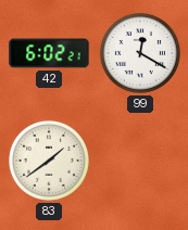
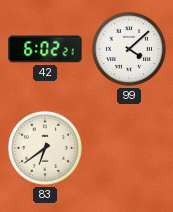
99: 12:20 -> 4:08 (129, 49)
83: 1:39 -> 6:39 (45, 148)
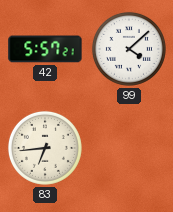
42: 6:02 -> 5:57 (45, 49)
83: 6:39 -> 6:44 (45, 148)
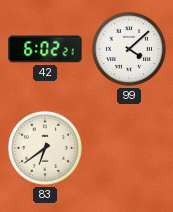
42: 5:57 -> 6:02 (45, 49)
83: 6:44 -> 6:39 (45, 148)
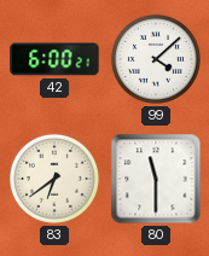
42: 6:02 -> 6:00 (54, 59)
80: none -> 11:30 (156, 179)
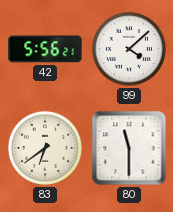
42: 6:00 -> 5:56 (45, 49)
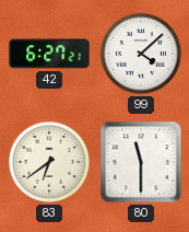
42: 5:56 -> 6:27 (49, 54)
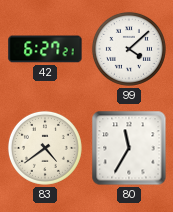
83: 6:39 -> 4:39 (45, 148)
80: 11:30 -> 11:35 (129, 148)
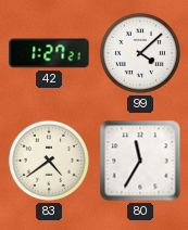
42: 6:27 -> 1:27 (49, 53)
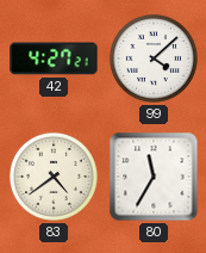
42: 1:27 -> 4:27 (54, 58)
